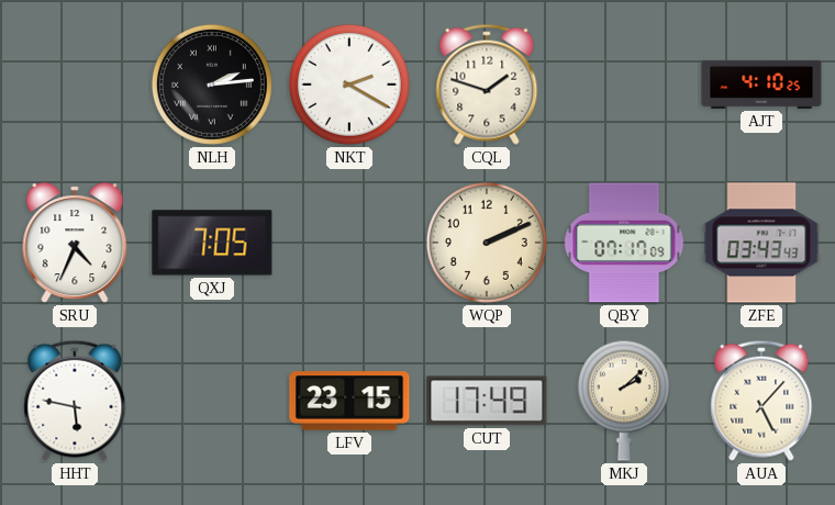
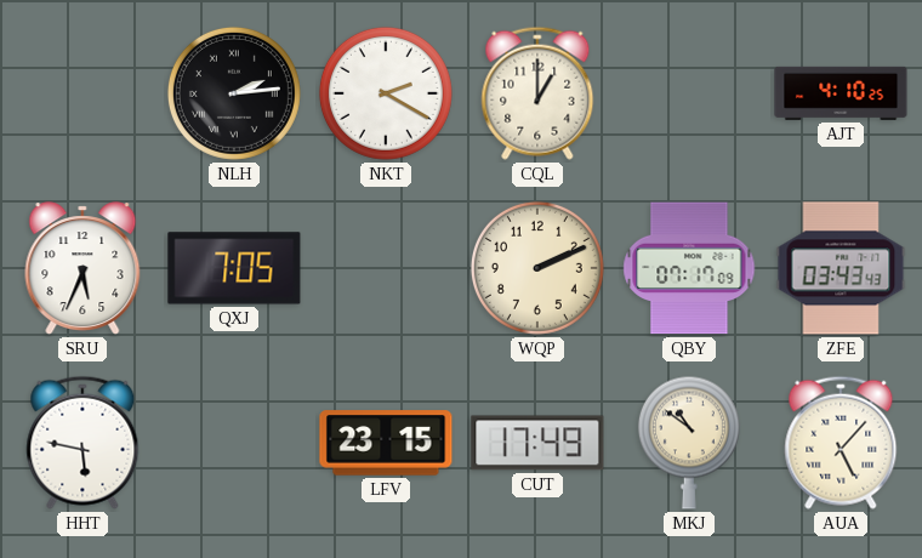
CQL: 1:48 -> 1:00 (537, 93)
SRU: 4:34 -> 5:34 (82, 268)
MKJ: 2:08 -> 10:51 (689, 443)
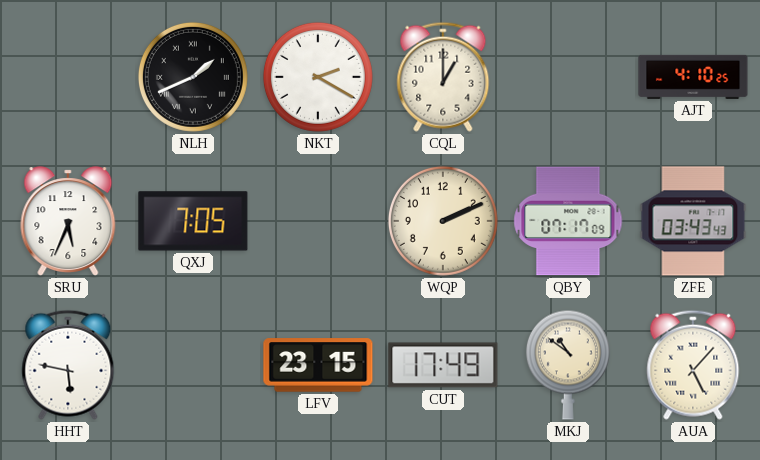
NLH: 2:14 -> 1:41 (193, 77)
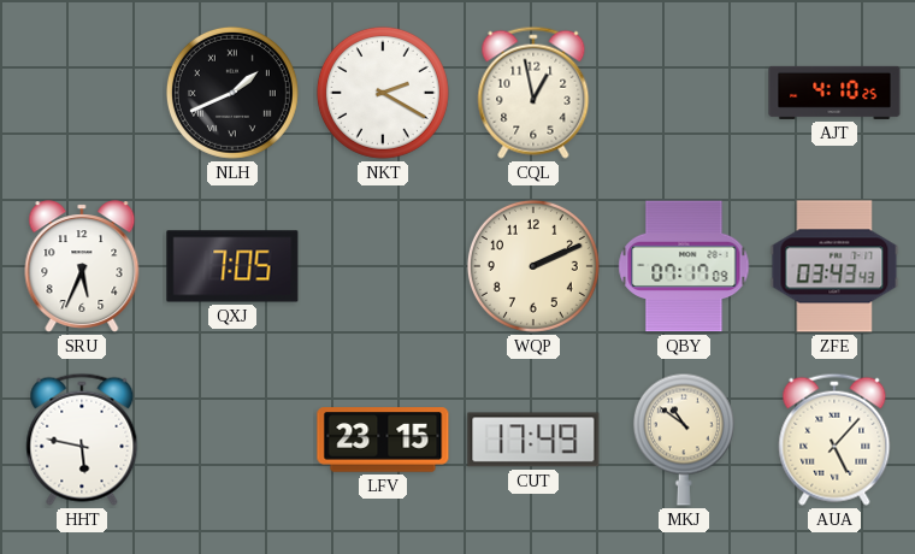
CQL: 1:00 -> 12:58 (533, 93)
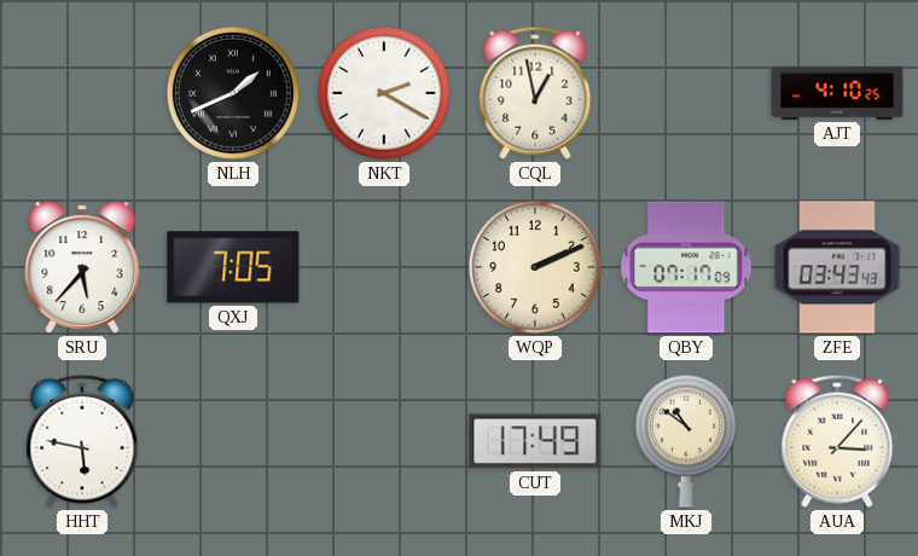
SRU: 5:34 -> 5:37 (82, 267)
LFV: 23:15 -> none (383, 440)
AUA: 5:07 -> 3:07 (837, 441)
